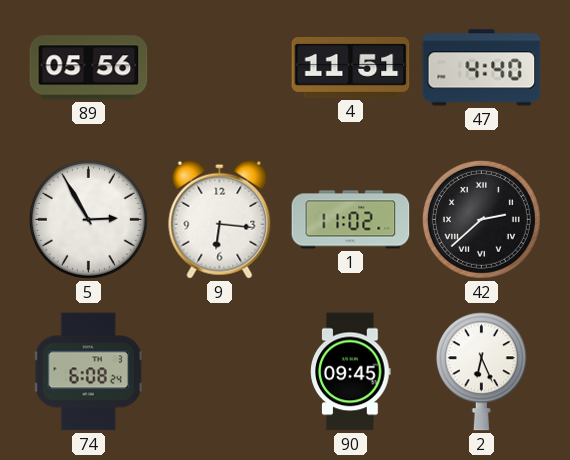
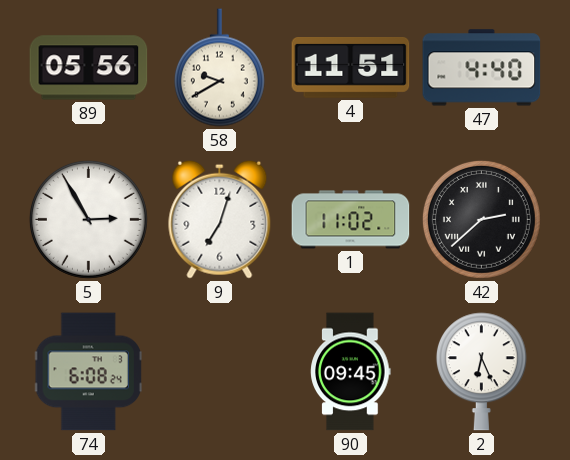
58: none -> 9:40 (219, 68)
9: 6:16 -> 7:03 (220, 219)
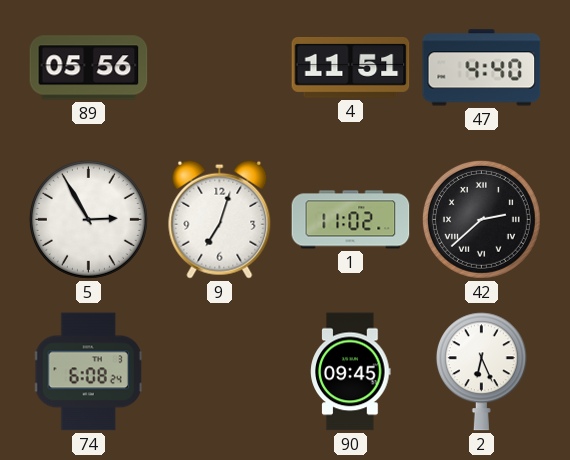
58: 9:40 -> none (219, 68)
